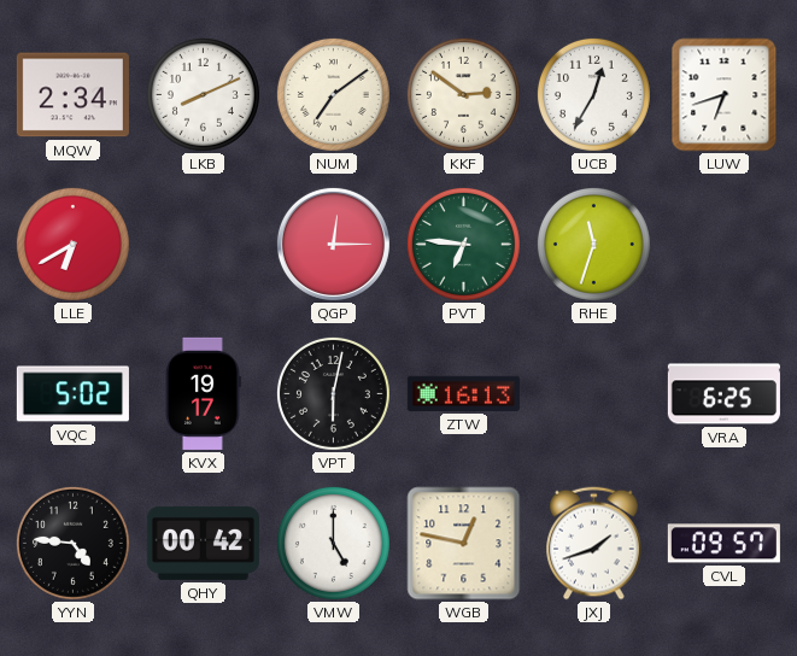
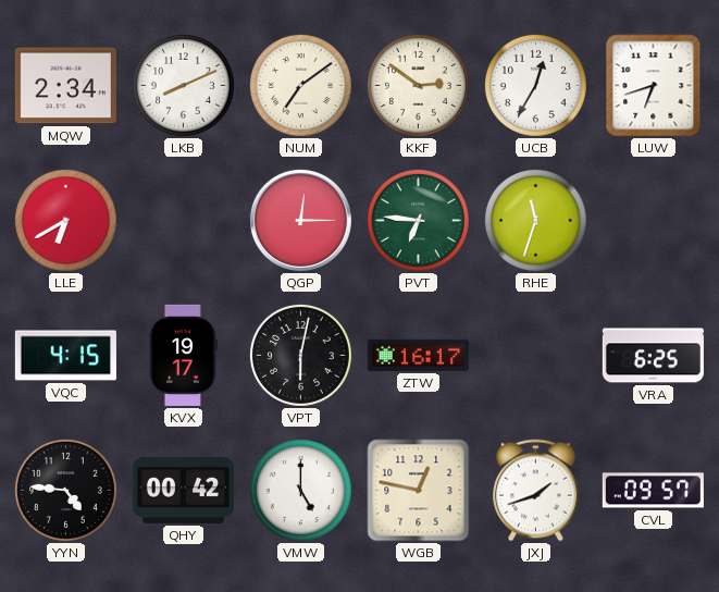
VQC: 5:02 -> 4:15 (65, 356)
ZTW: 16:13 -> 16:17 (418, 355)
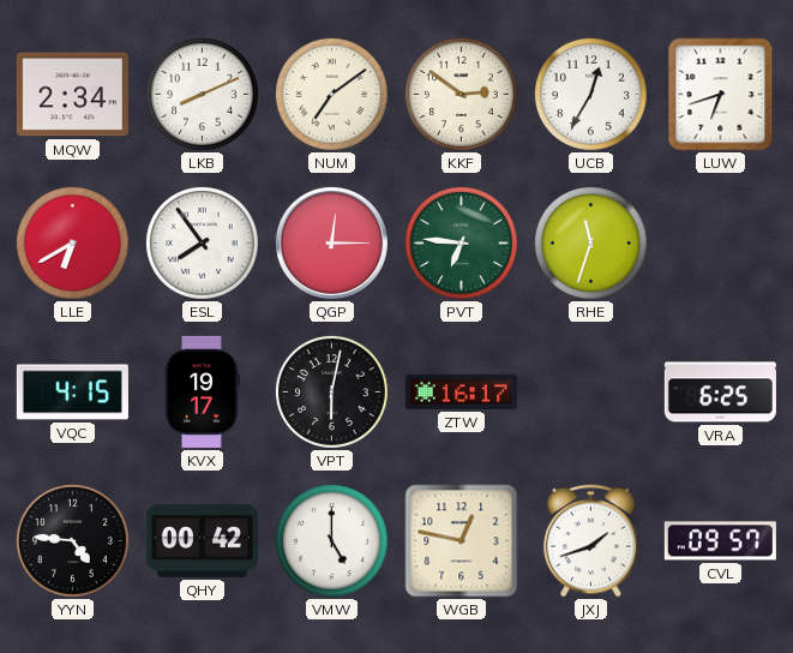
ESL: none -> 7:54 (202, 242)
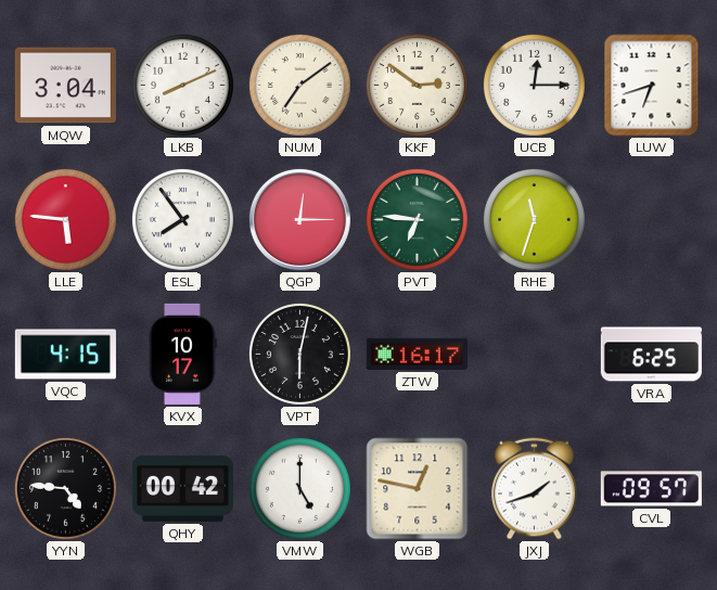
MQW: 2:34 -> 3:04 (65, 86)
UCB: 12:35 -> 12:15 (534, 85)
LLE: 6:40 -> 5:46 (65, 219)
KVX: 19:17 -> 10:17 (183, 354)
